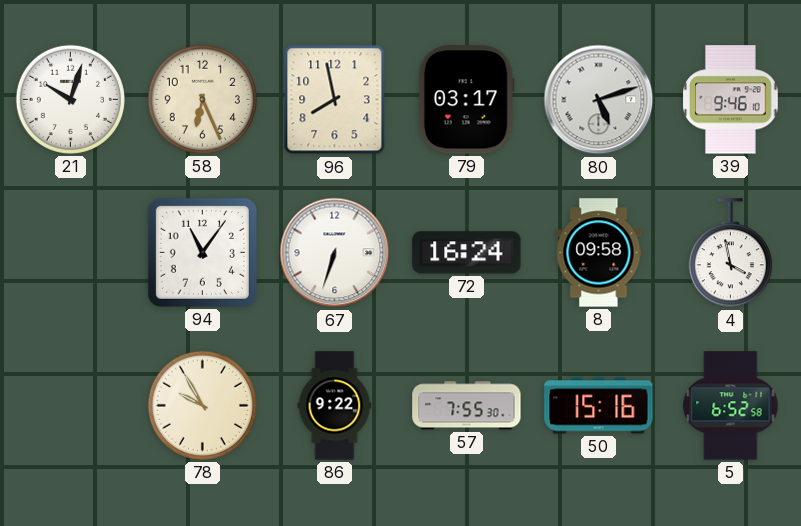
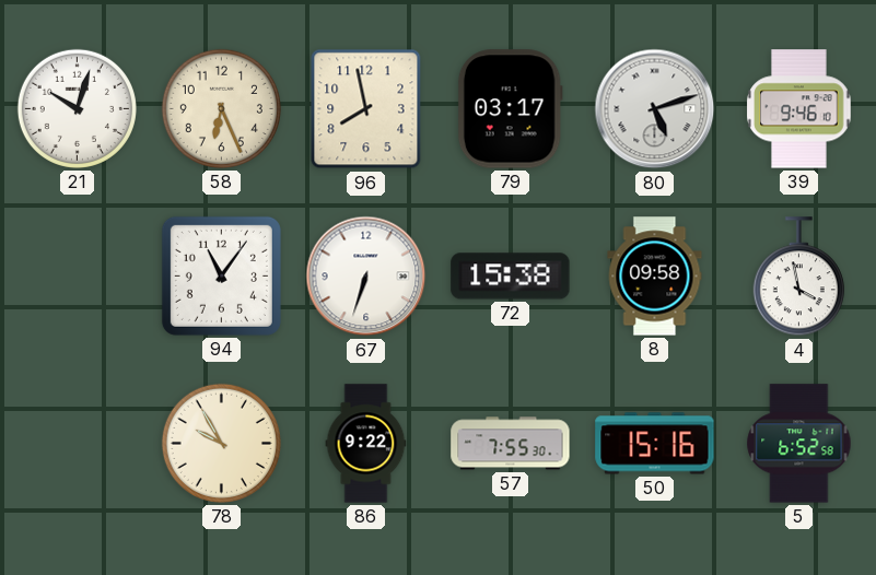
72: 16:24 -> 15:38 (511, 277)
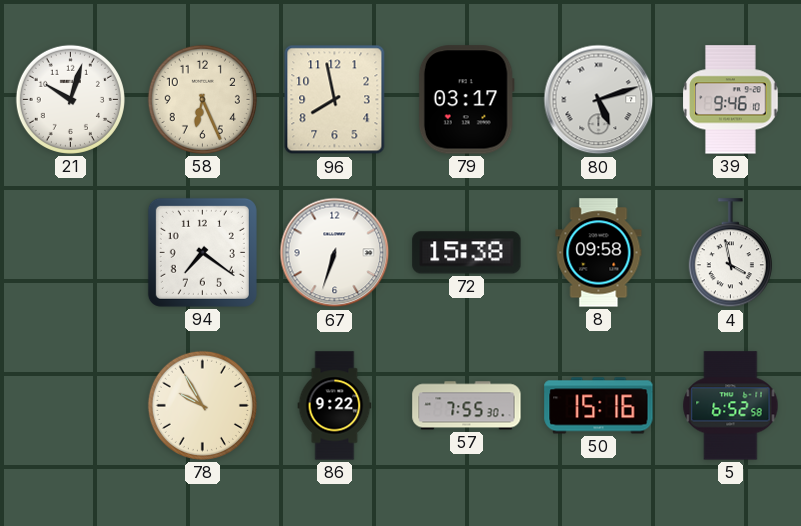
94: 11:06 -> 7:21 (202, 252)
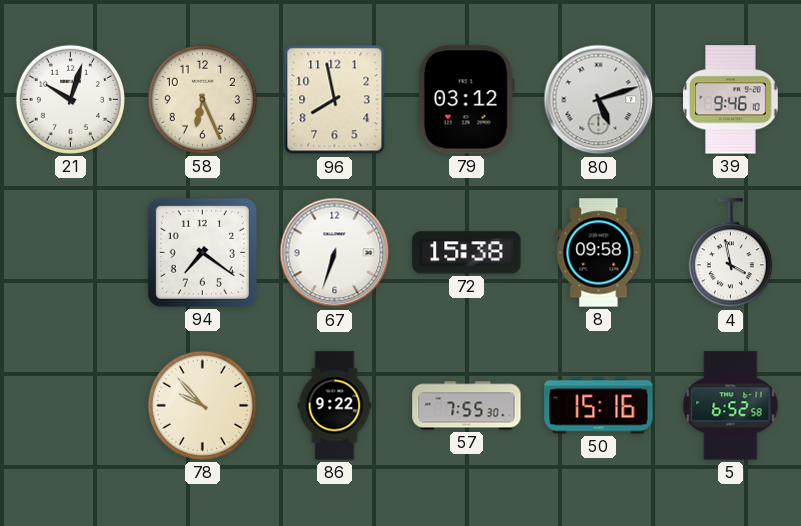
79: 03:17 -> 03:12 (466, 100)
78: 9:55 -> 9:53 (202, 405)
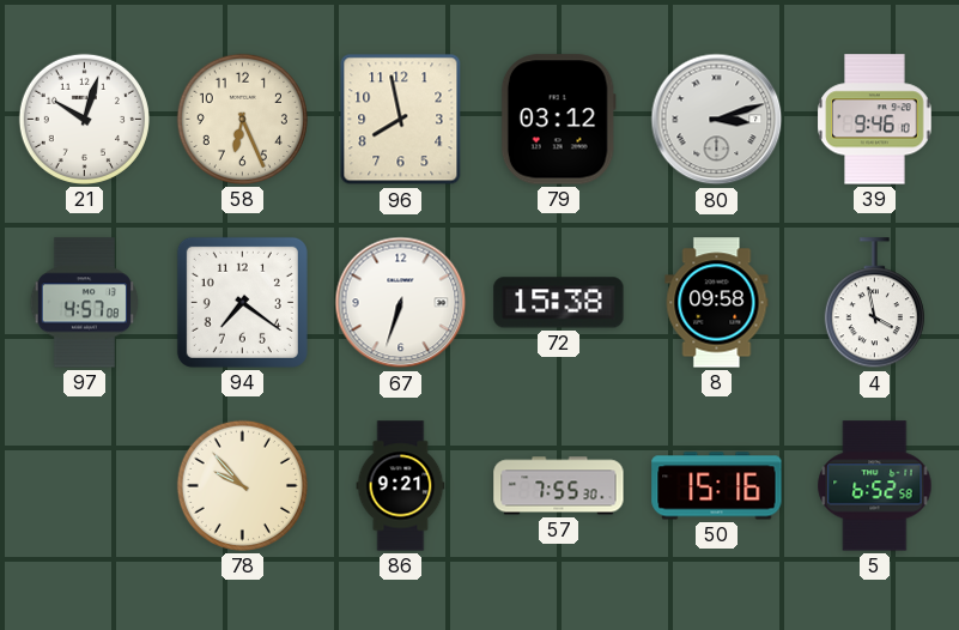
80: 5:12 -> 3:12 (717, 120)
97: none -> 4:57 (84, 303)
86: 9:22 -> 9:21 (401, 486)
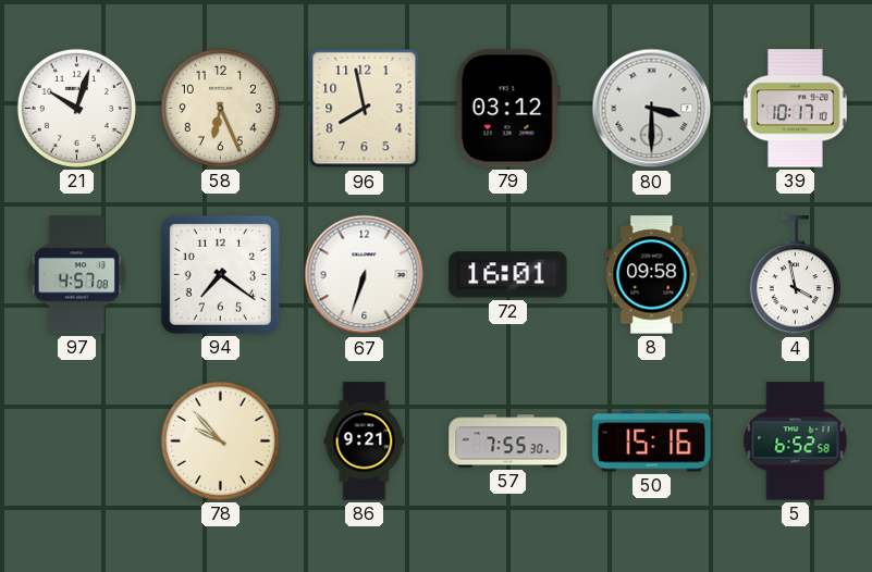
80: 3:12 -> 3:30 (652, 109)
39: 9:46 -> 10:17 (796, 109)
72: 15:38 -> 16:01 (508, 275)
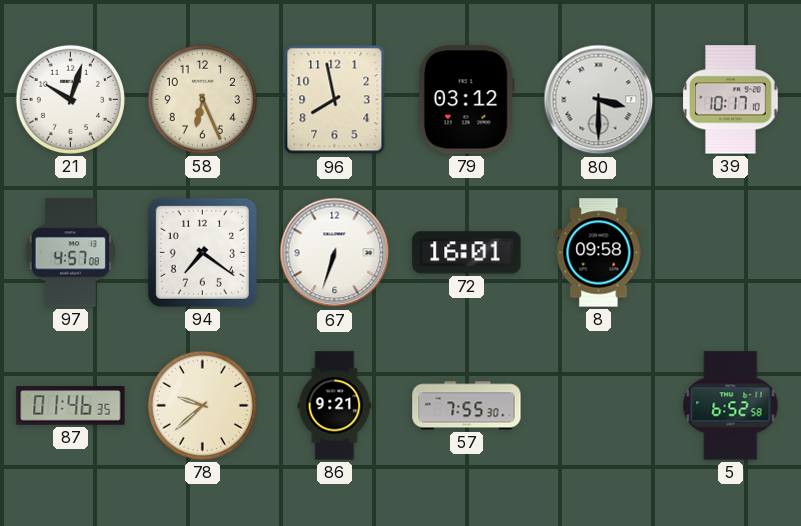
4: 3:58 -> none (795, 275)
87: none -> 01:46 (71, 406)
78: 9:53 -> 9:38 (202, 405)
50: 15:16 -> none (652, 442)
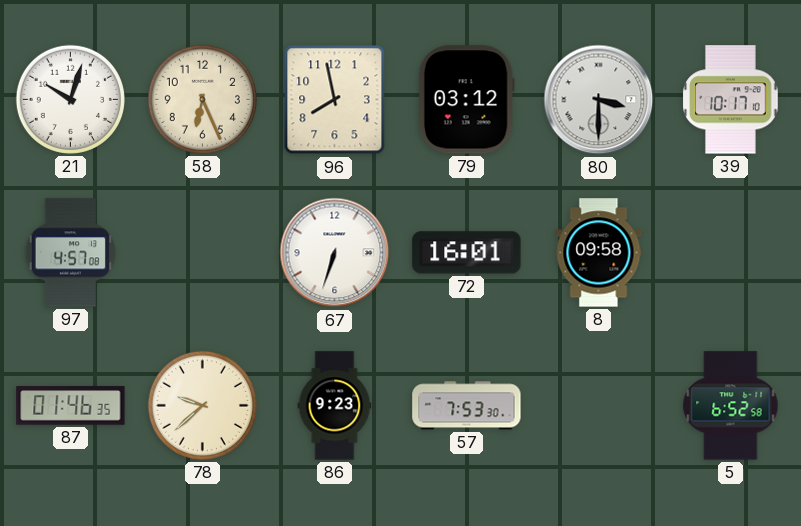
94: 7:21 -> none (202, 252)
86: 9:21 -> 9:23 (335, 406)
57: 7:55 -> 7:53 (467, 406)
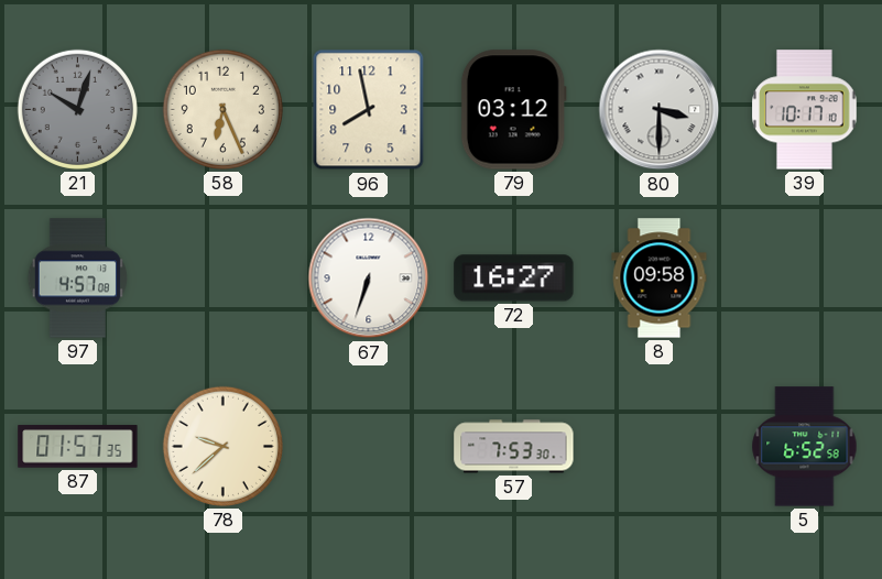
21 dial: white -> grey (77, 109)
72: 16:01 -> 16:27 (514, 278)
87: 01:46 -> 01:57 (78, 447)
86: 9:23 -> none (335, 406)
